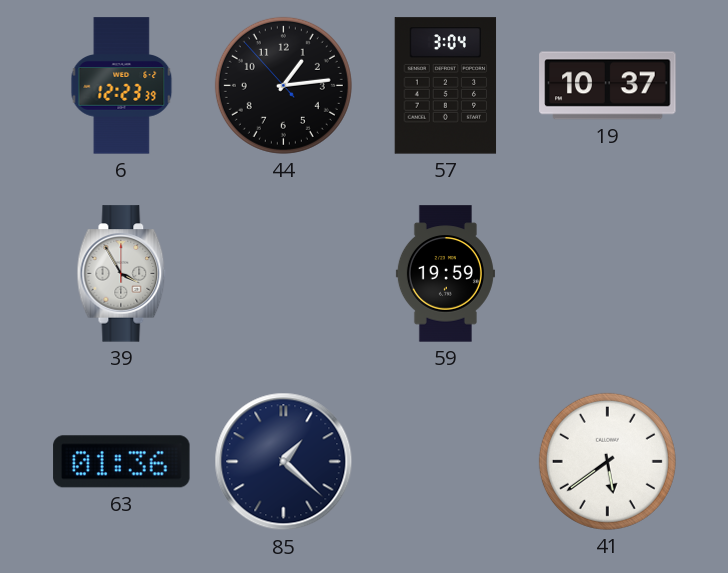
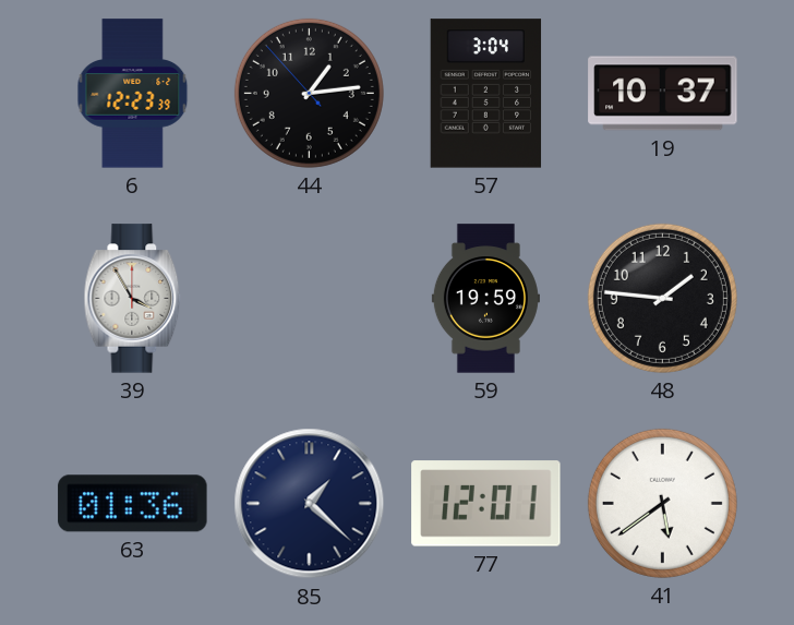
48: none -> 1:46 (662, 298)
77: none -> 12:01 (486, 504)
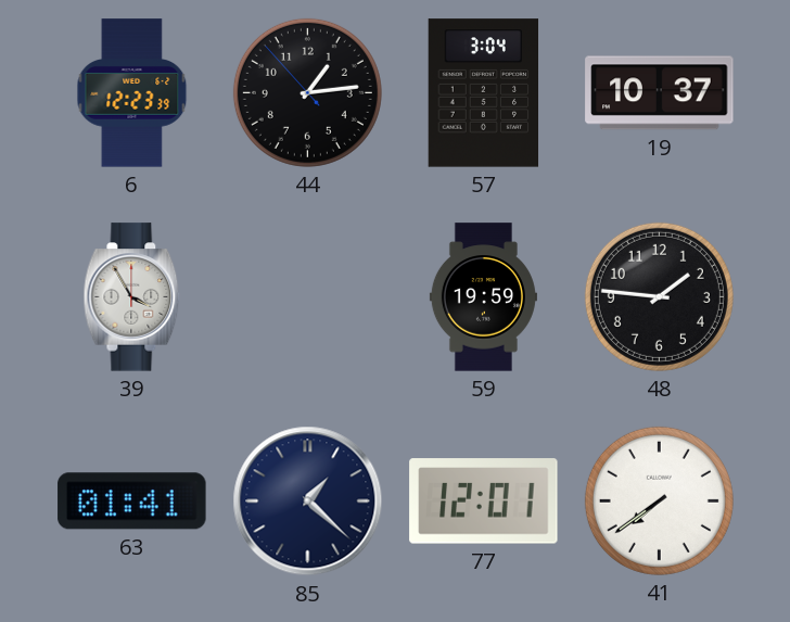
63: 01:36 -> 01:41 (132, 502)
41: 5:39 -> 7:39 (659, 500)
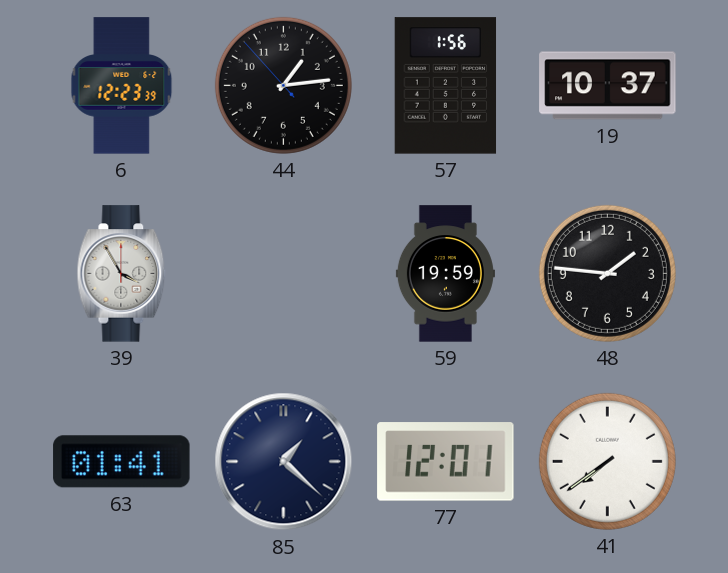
57: 3:04 -> 1:56 (446, 86)
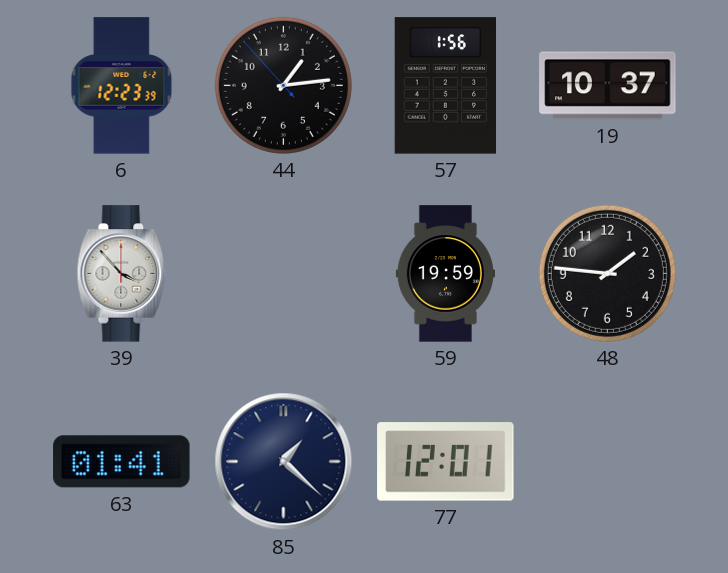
39: 3:55 -> 3:53 (122, 274)
41: 7:39 -> none (607, 461)
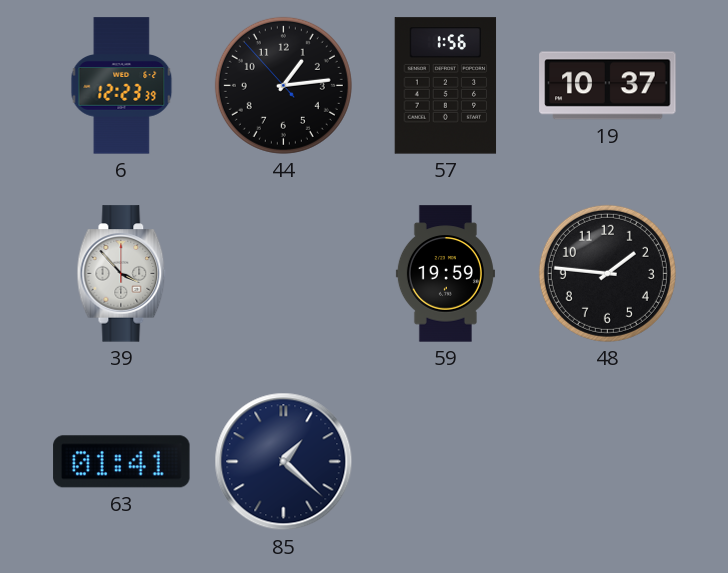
77: 12:01 -> none (446, 462)
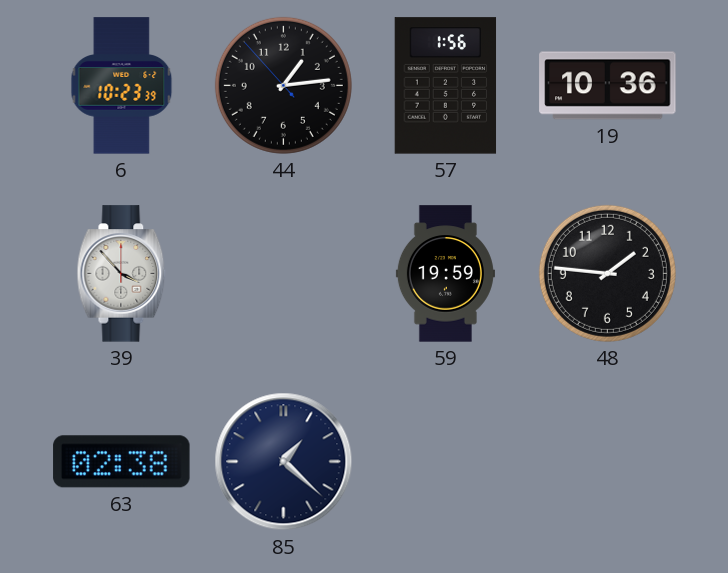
6: 12:23 -> 10:23 (122, 86)
19: 10:37 -> 10:36 (608, 86)
63: 01:41 -> 02:38 (122, 462)
